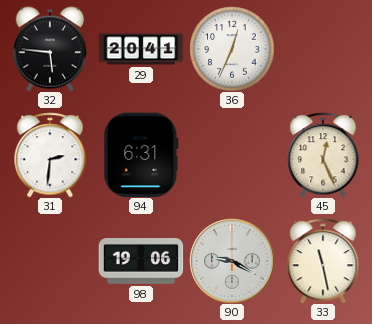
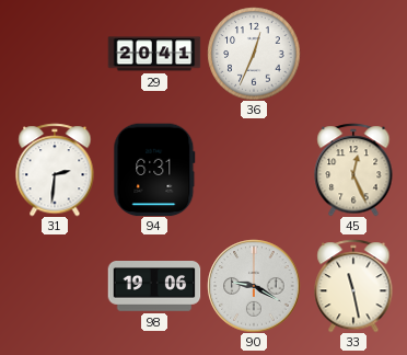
32: 5:46 -> none (50, 49)
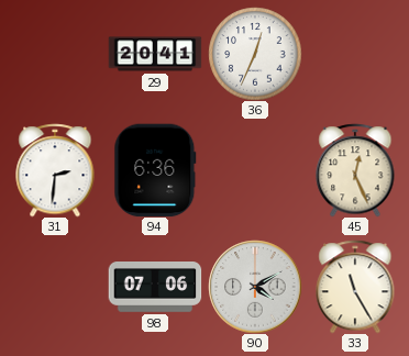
94: 6:31 -> 6:36 (155, 170)
98: 19:06 -> 07:06 (155, 288)
90: 9:20 -> 4:10 (255, 287)
33: 11:28 -> 11:25 (355, 287)
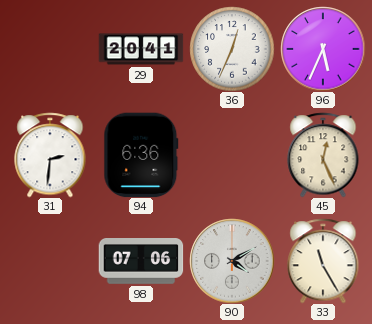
96: none -> 5:34 (323, 49)
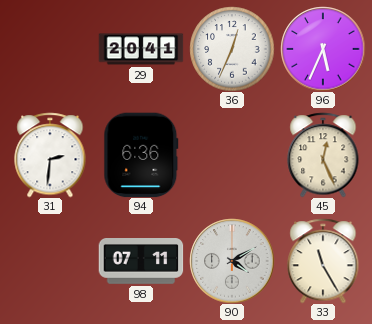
98: 07:06 -> 07:11 (141, 262)
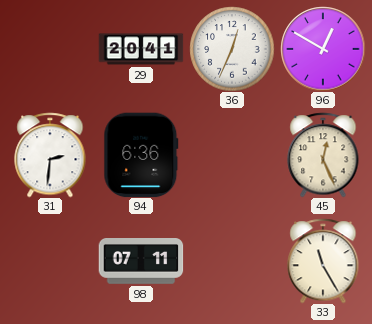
96: 5:34 -> 12:50 (323, 49)
90: 4:10 -> none (232, 261)
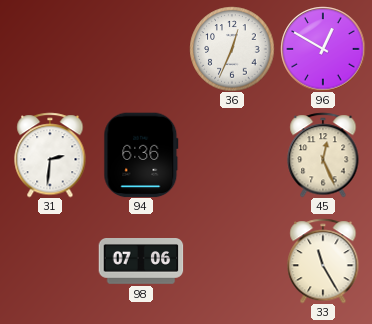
29: 20:41 -> none (141, 49)
98: 07:11 -> 07:06 (141, 262)
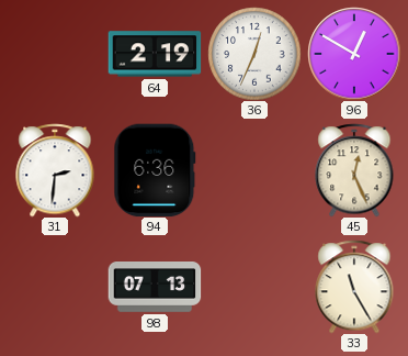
64: none -> 2:19 (155, 54)
98: 07:06 -> 07:13 (155, 288)
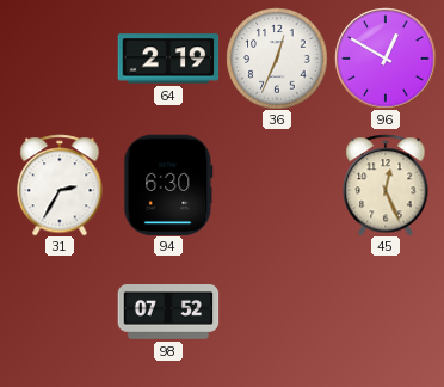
31: 2:31 -> 2:35 (60, 185)
94: 6:36 -> 6:30 (168, 185)
98: 07:13 -> 07:52 (168, 313)
33: 11:25 -> none (354, 287)
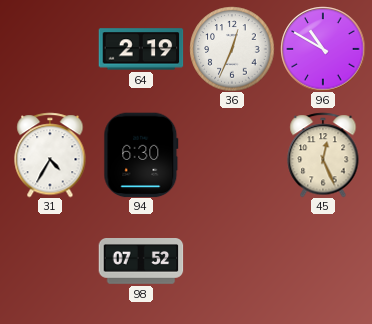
96: 12:50 -> 10:50 (323, 49)
31: 2:35 -> 4:35 (50, 155)
